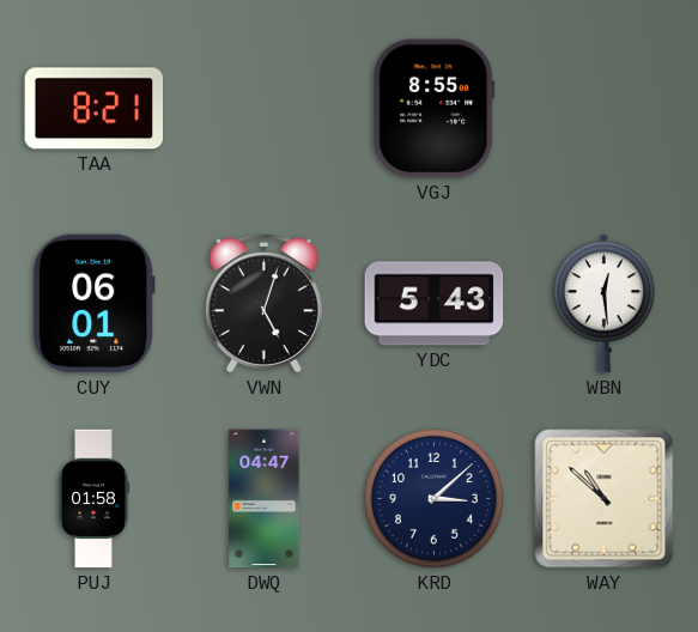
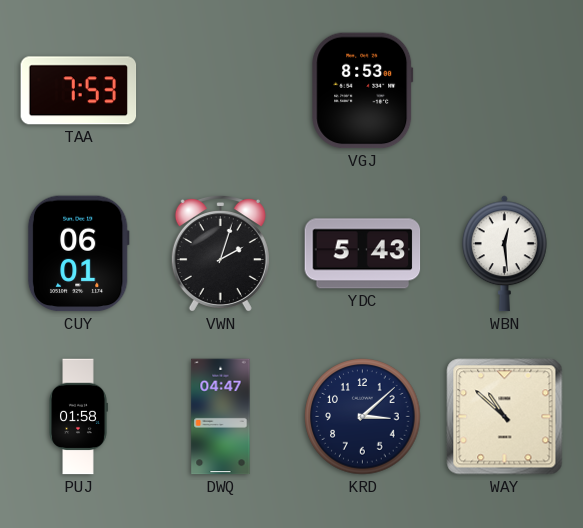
TAA: 8:21 -> 7:53 (79, 91)
VGJ: 8:55 -> 8:53 (363, 91)
VWN: 5:03 -> 2:03 (220, 254)
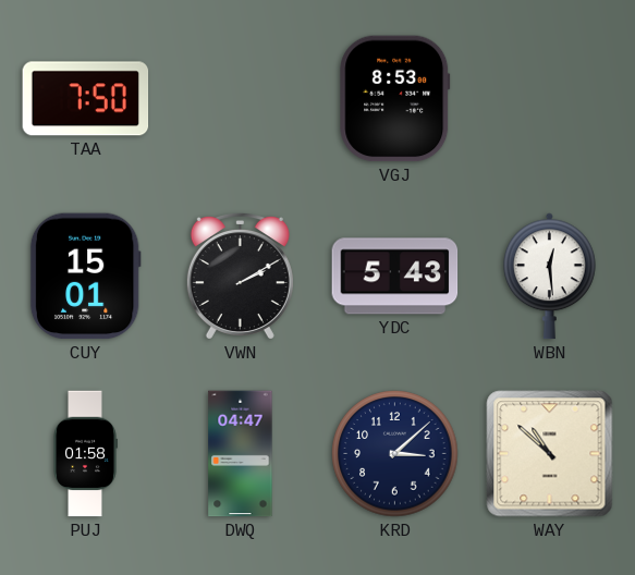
TAA: 7:53 -> 7:50 (86, 99)
CUY: 06:01 -> 15:01 (85, 277)
VWN: 2:03 -> 2:10 (240, 277)
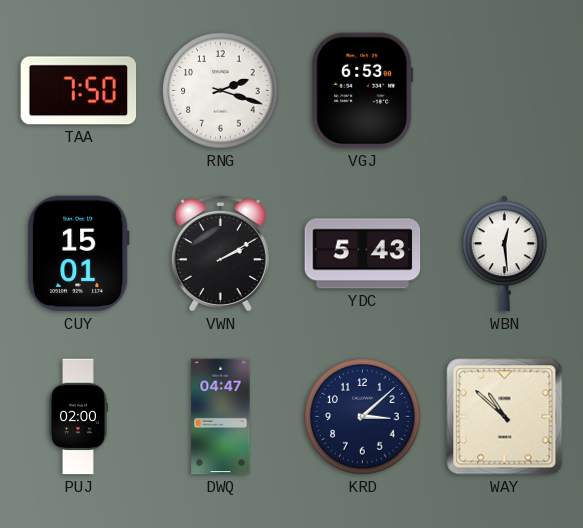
RNG: none -> 2:18 (221, 91)
VGJ: 8:53 -> 6:53 (363, 91)
PUJ: 01:58 -> 02:00 (78, 417)
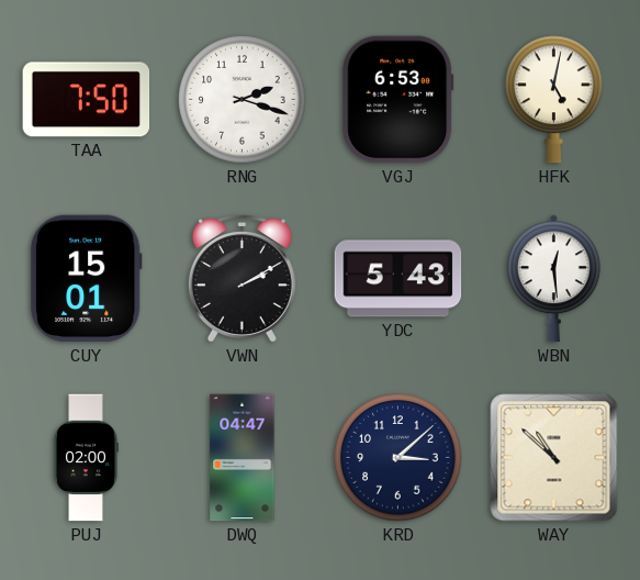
HFK: none -> 5:02 (554, 100)
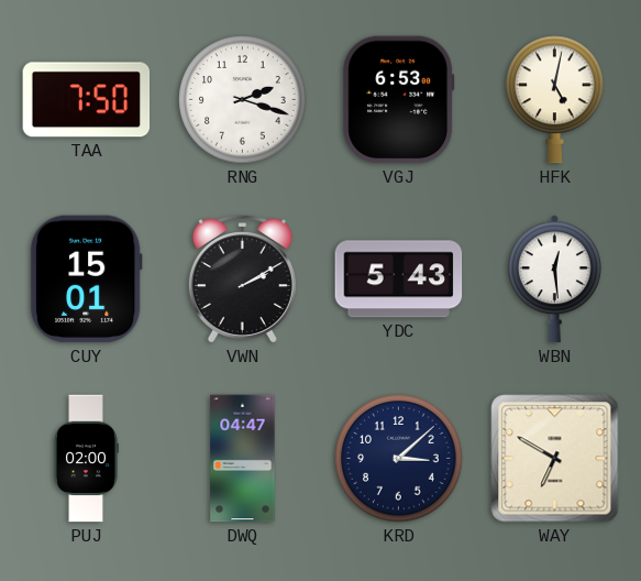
WAY: 10:52 -> 6:50 (555, 459)
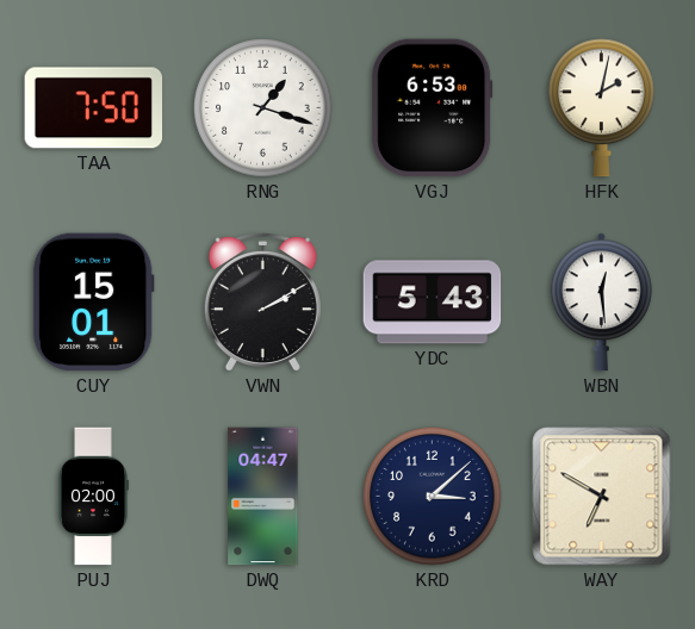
RNG: 2:18 -> 1:18 (263, 108)
HFK: 5:02 -> 2:02 (602, 108)
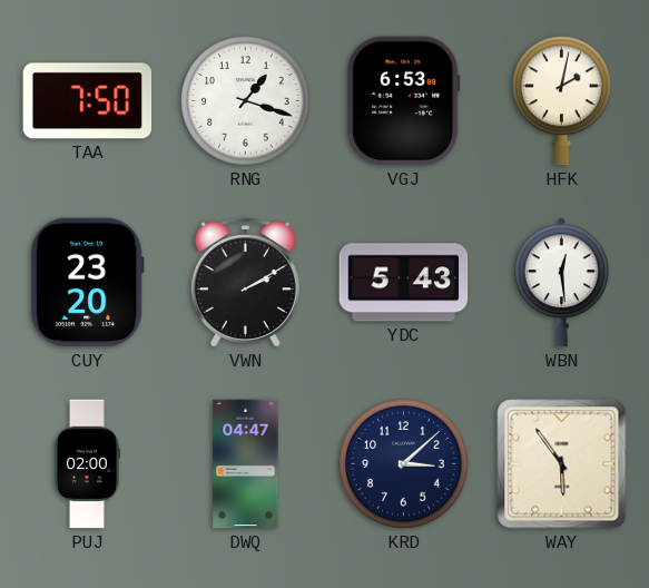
CUY: 15:01 -> 23:20 (87, 283)
WAY: 6:50 -> 5:54 (562, 464)
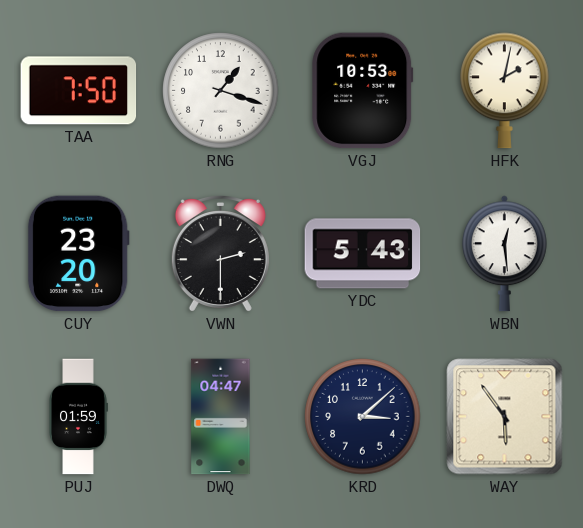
VGJ: 6:53 -> 10:53 (363, 91)
VWN: 2:10 -> 2:30 (220, 254)
PUJ: 02:00 -> 01:59 (78, 417)
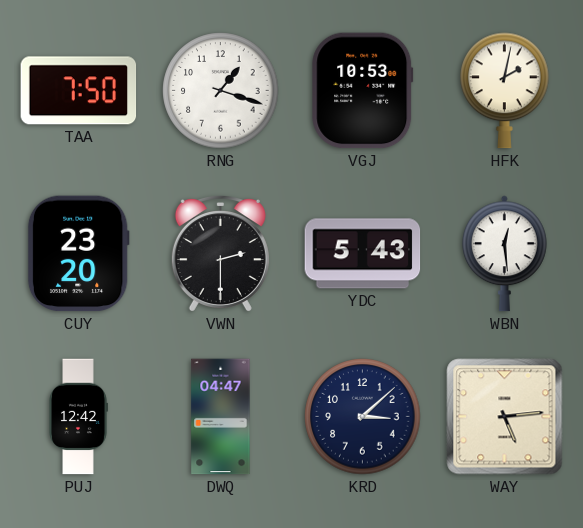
PUJ: 01:59 -> 12:42 (78, 417)
WAY: 5:54 -> 5:14 (505, 417)
